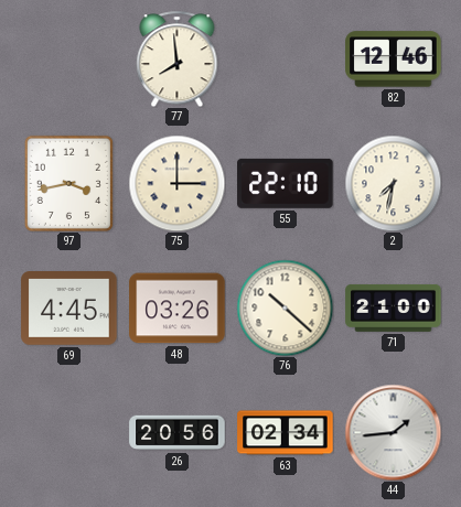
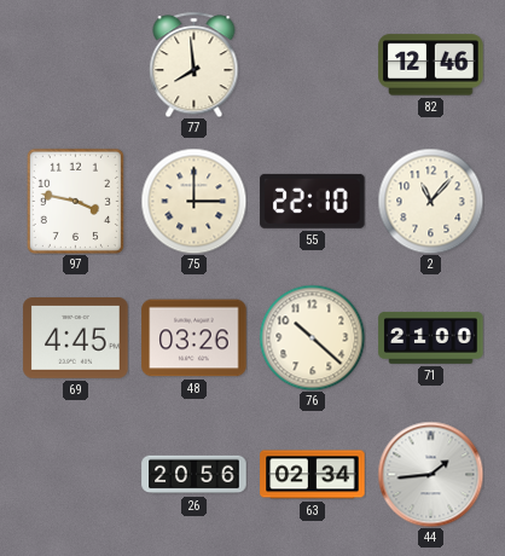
97: 3:43 -> 3:47 (75, 201)
2: 7:32 -> 11:07 (430, 201)
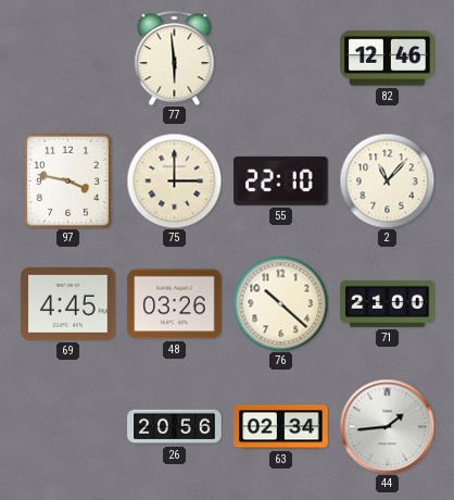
77: 7:59 -> 5:59 (175, 58)
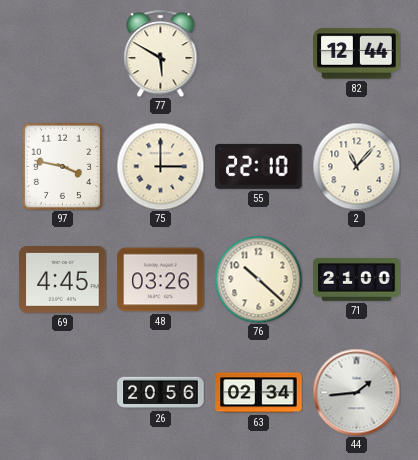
77: 5:59 -> 5:50 (161, 53)
82: 12:46 -> 12:44 (357, 54)
